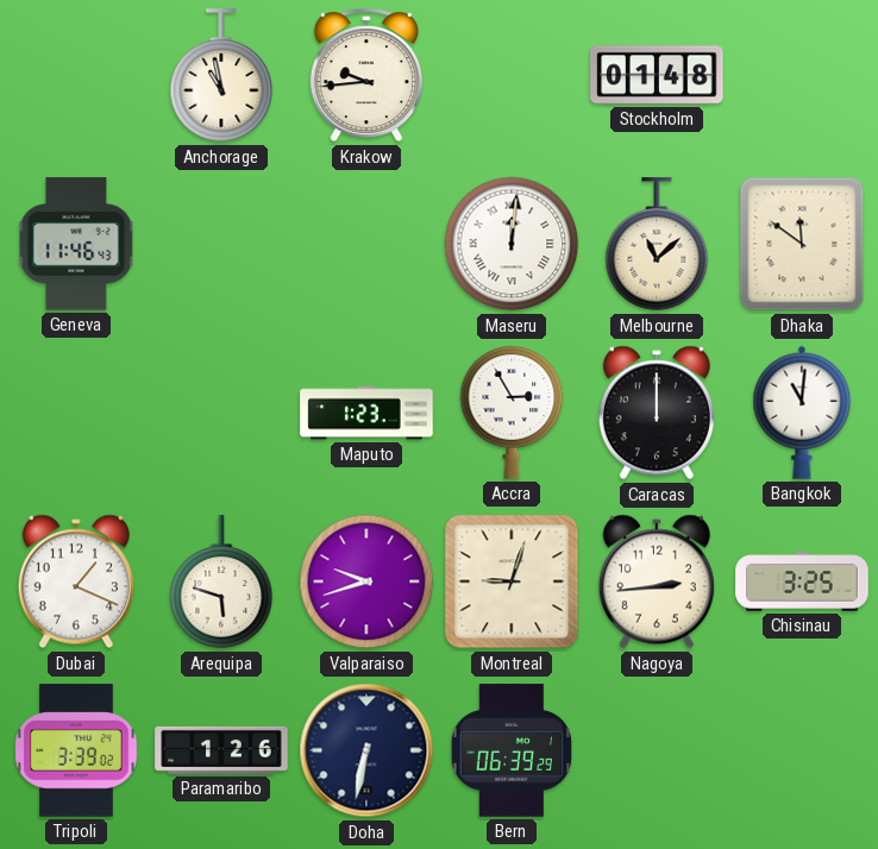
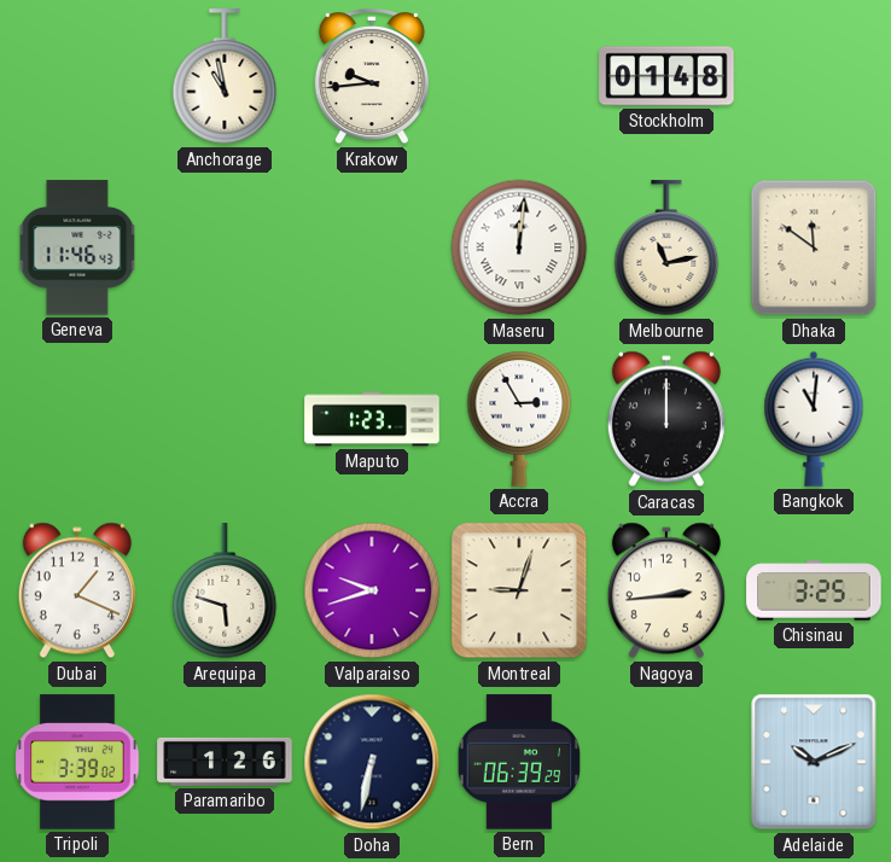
Melbourne: 11:08 -> 11:13 (666, 249)
Adelaide: none -> 10:11 (814, 762)
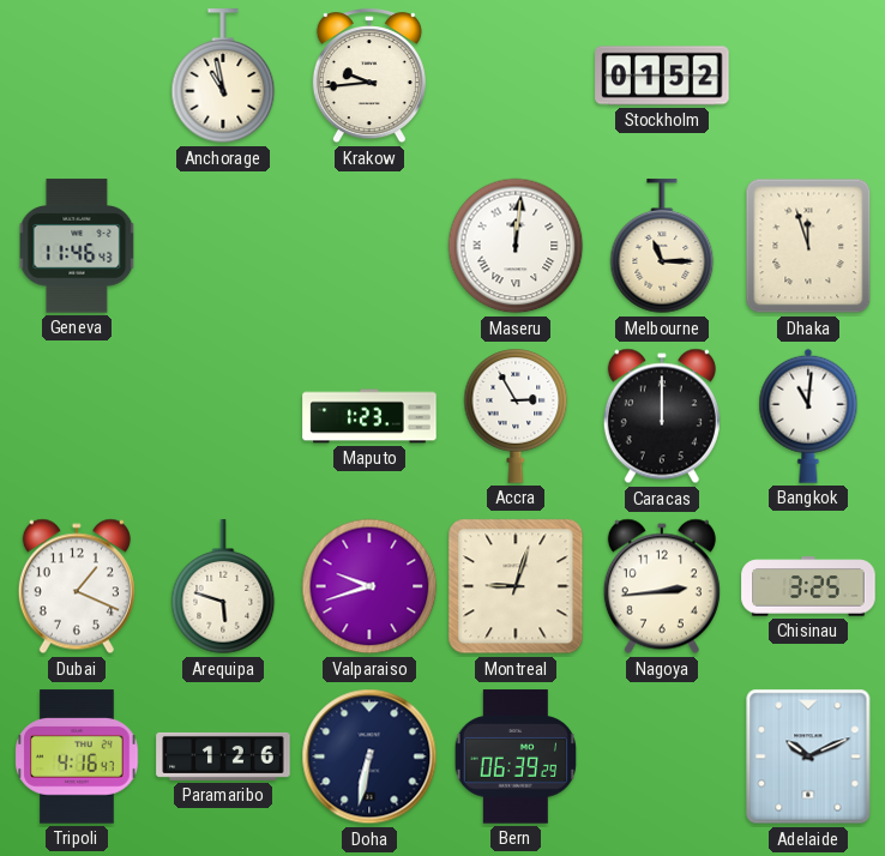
Stockholm: 01:48 -> 01:52 (662, 76)
Melbourne: 11:13 -> 11:15 (662, 247)
Dhaka: 11:51 -> 11:57 (808, 246)
Tripoli: 3:39 -> 4:16 (77, 756)
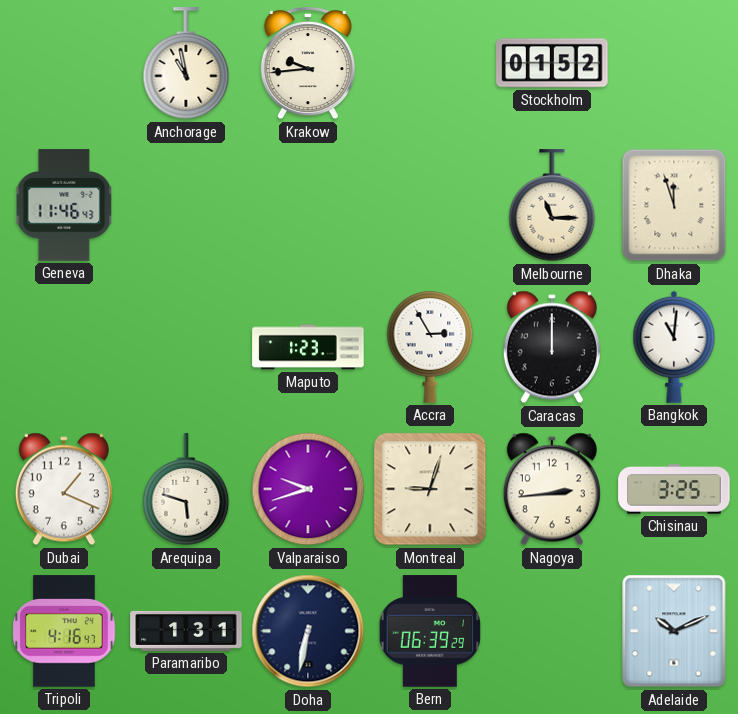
Maseru: 12:01 -> none (516, 246)
Paramaribo: 1:26 -> 1:31 (186, 631)
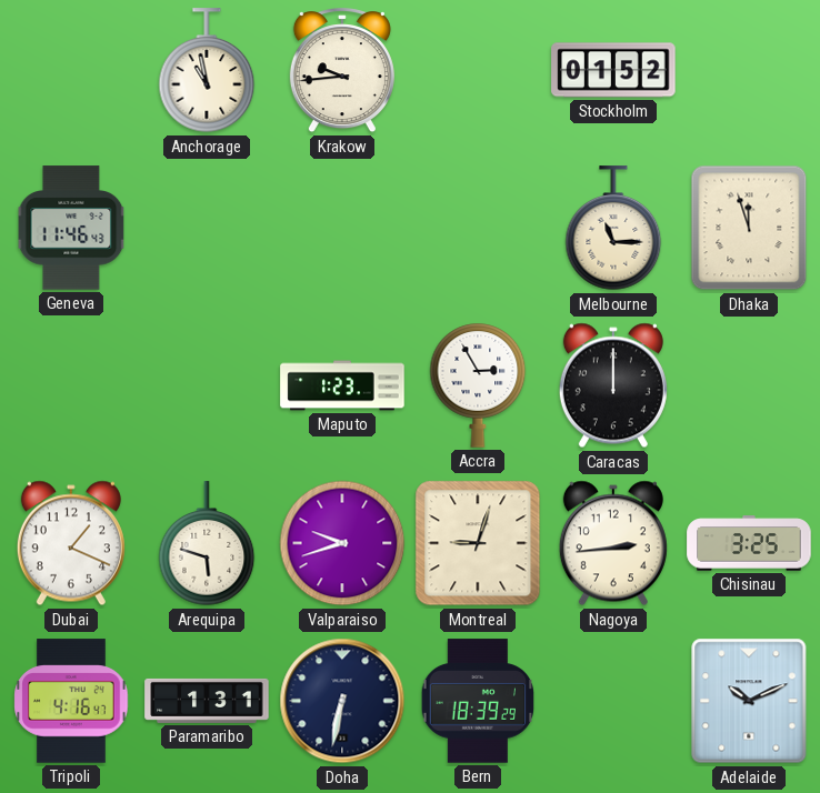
Bangkok: 11:01 -> none (674, 347)
Bern: 06:39 -> 18:39 (478, 701)
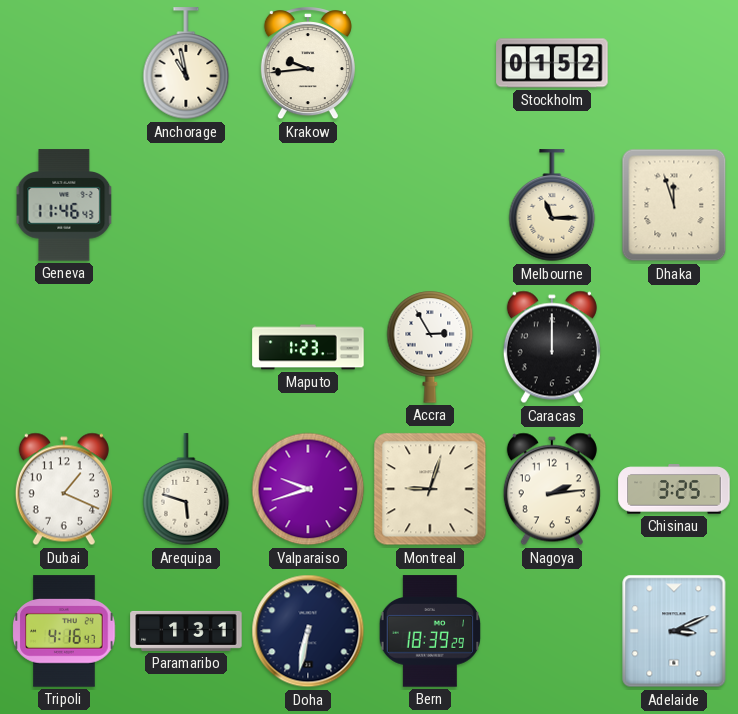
Nagoya: 2:44 -> 2:14 (552, 489)
Adelaide: 10:11 -> 3:11 (674, 631)
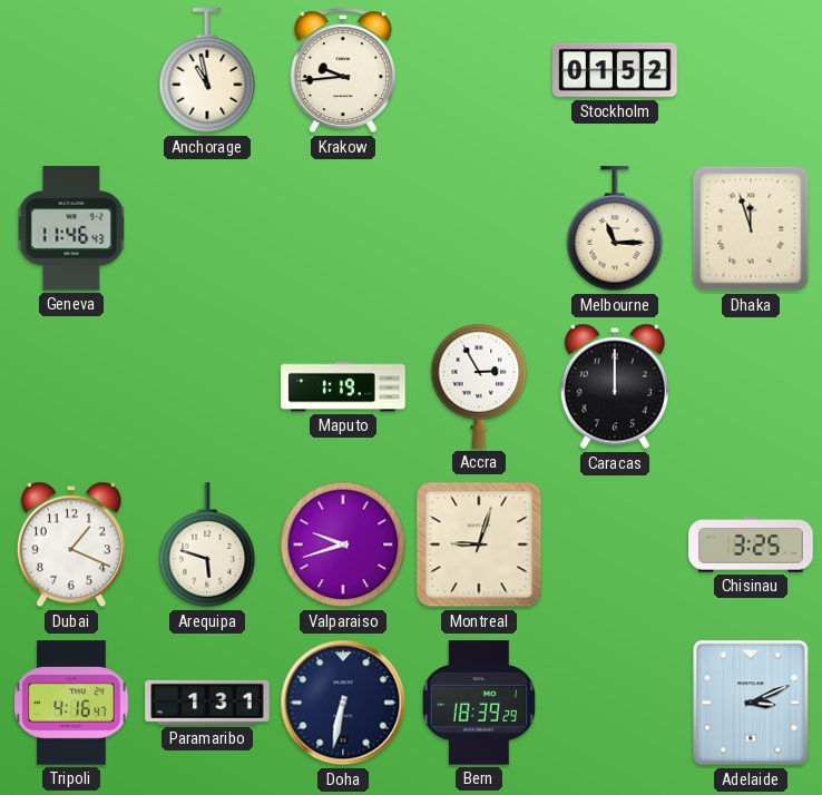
Maputo: 1:23 -> 1:19 (343, 386)
Nagoya: 2:14 -> none (552, 489)
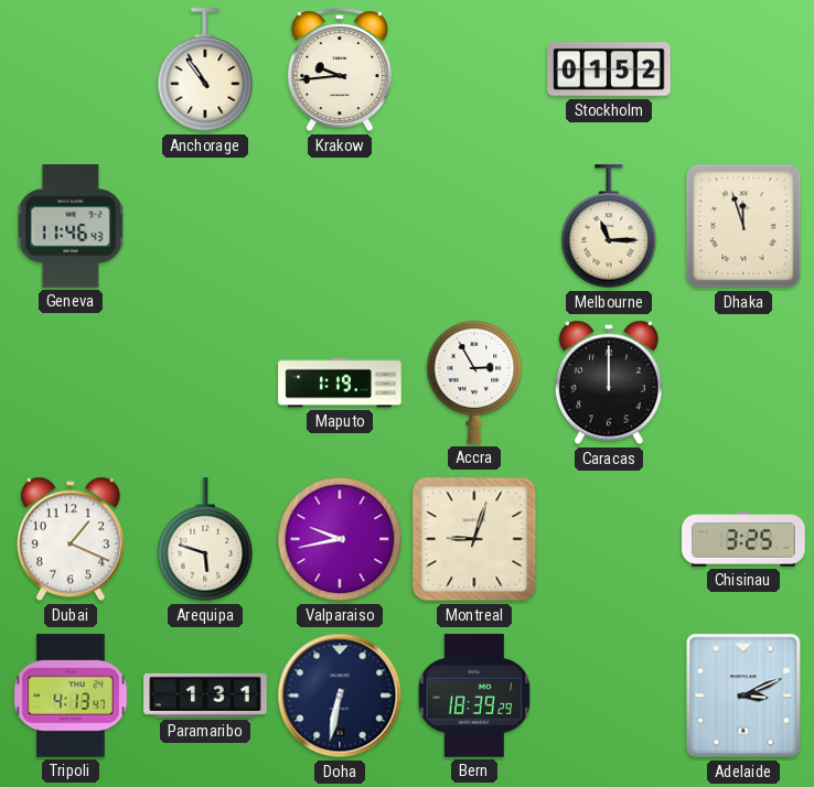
Anchorage: 10:58 -> 10:54 (205, 71)
Valparaiso: 9:42 -> 9:43 (340, 539)
Tripoli: 4:16 -> 4:13 (71, 696)
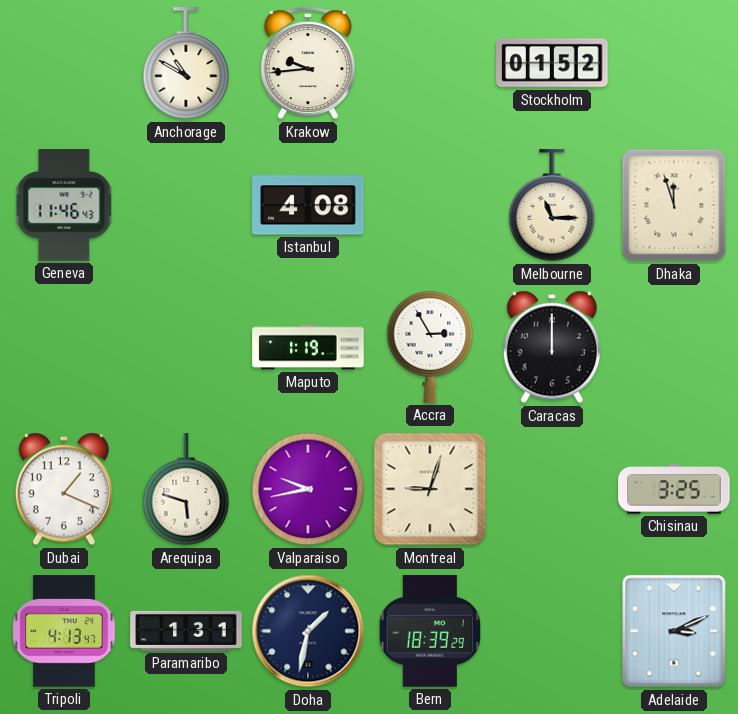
Anchorage: 10:54 -> 10:50 (186, 64)
Istanbul: none -> 4:08 (308, 205)
Doha: 6:32 -> 1:32 (308, 631)
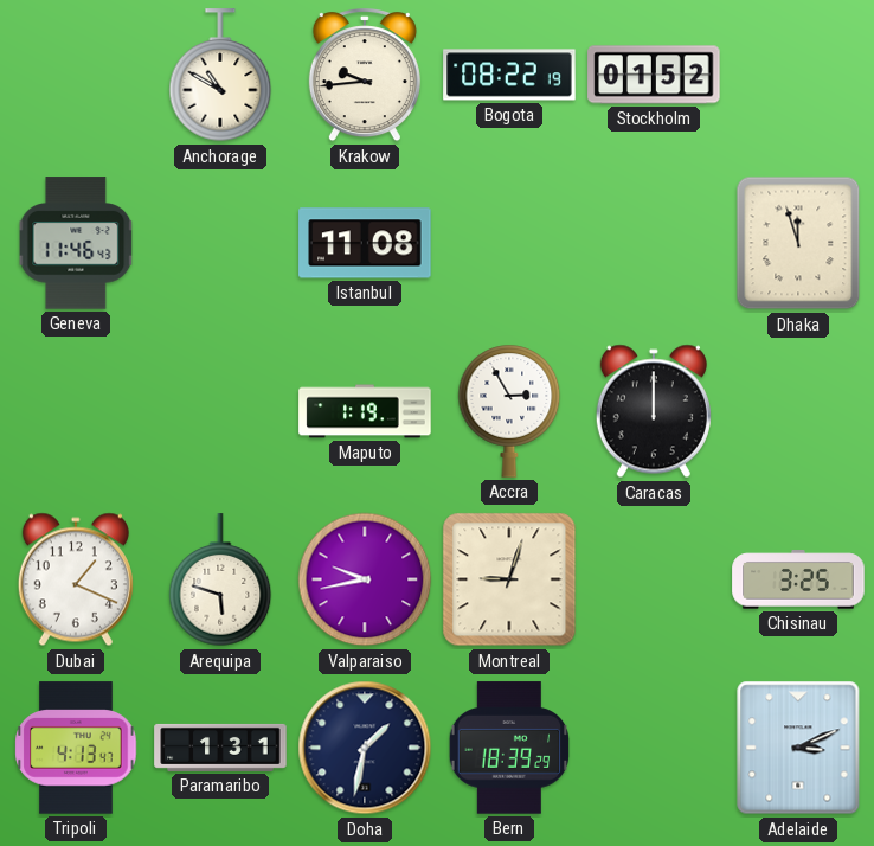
Bogota: none -> 08:22 (509, 75)
Istanbul: 4:08 -> 11:08 (365, 243)
Melbourne: 11:15 -> none (552, 206)
